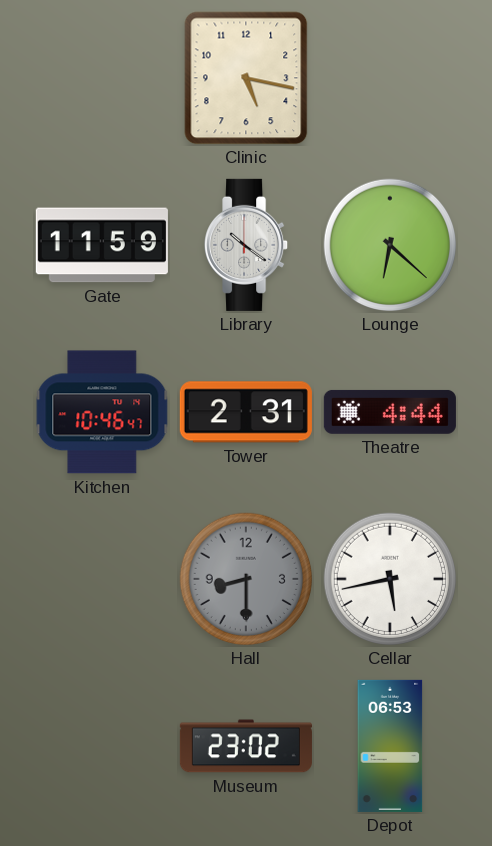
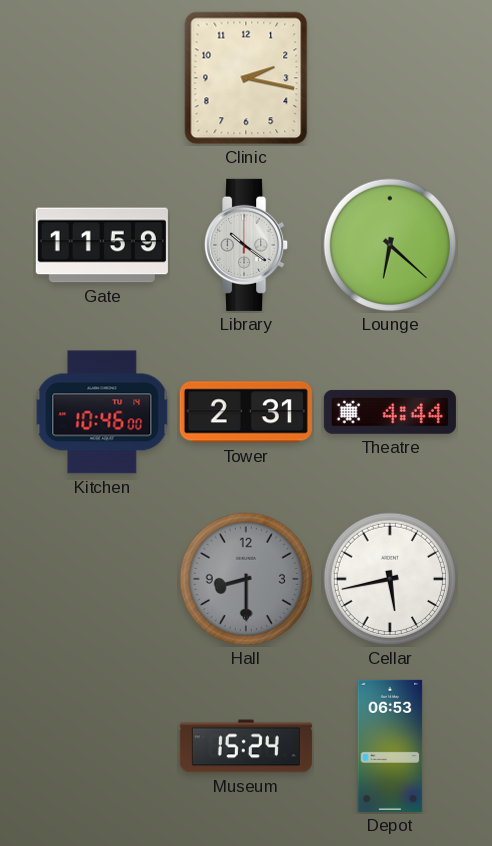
Clinic: 5:17 -> 2:17 (246, 78)
Kitchen: 10:46:47 -> 10:46:00 (102, 412)
Museum: 23:02 -> 15:24 (246, 746)
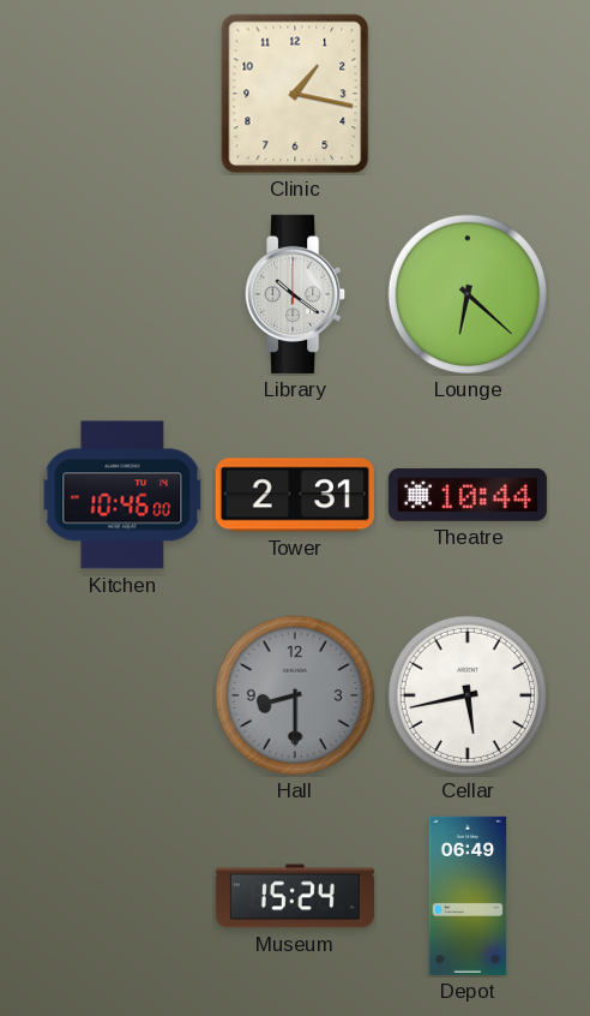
Clinic: 2:17 -> 1:17 (295, 94)
Gate: 11:59 -> none (102, 245)
Theatre: 4:44 -> 10:44 (468, 495)
Depot: 06:53 -> 06:49 (468, 896)
